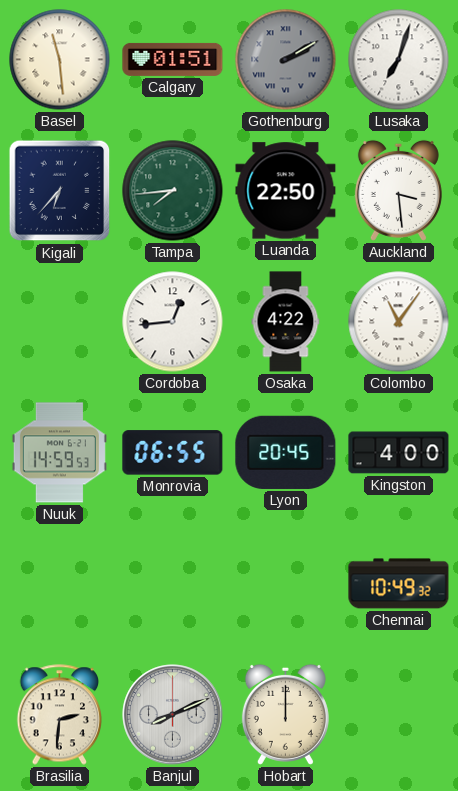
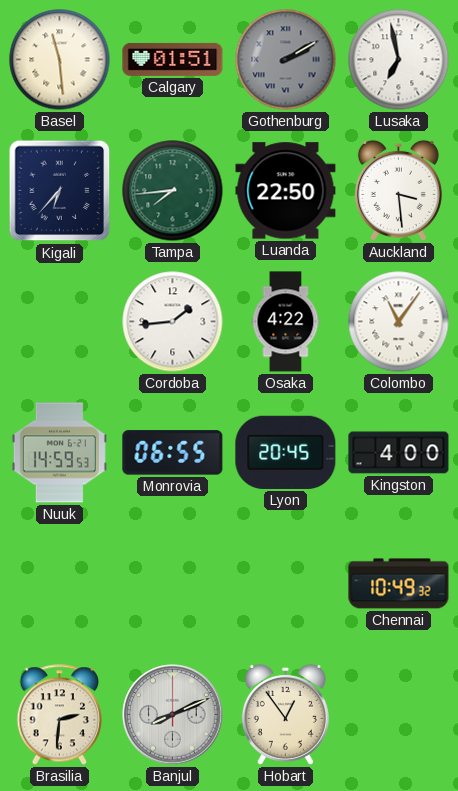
Lusaka: 7:03 -> 6:58 (399, 60)
Cordoba: 12:44 -> 1:44 (173, 322)
Hobart: 12:00 -> 12:54 (285, 714)
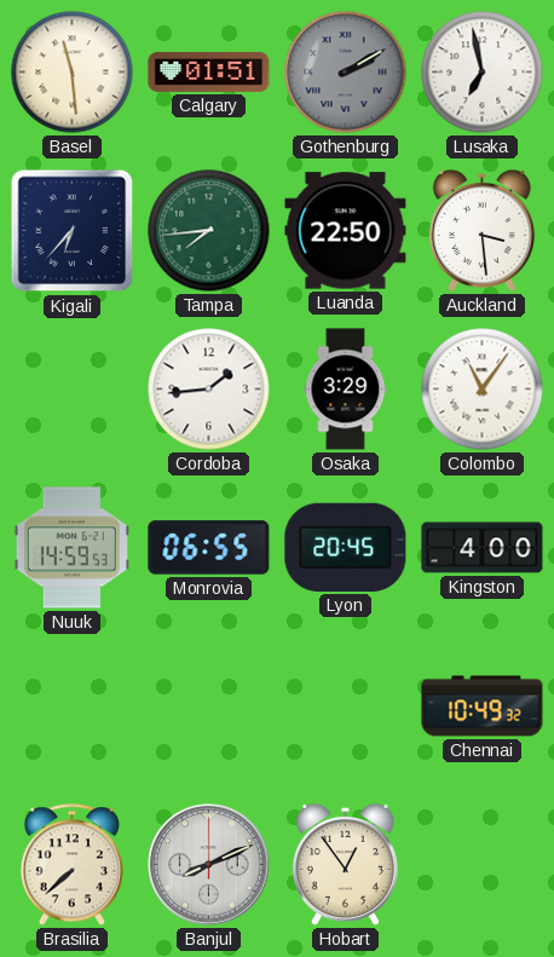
Osaka: 4:22 -> 3:29 (346, 390)
Brasilia: 2:31 -> 7:38 (73, 865)
